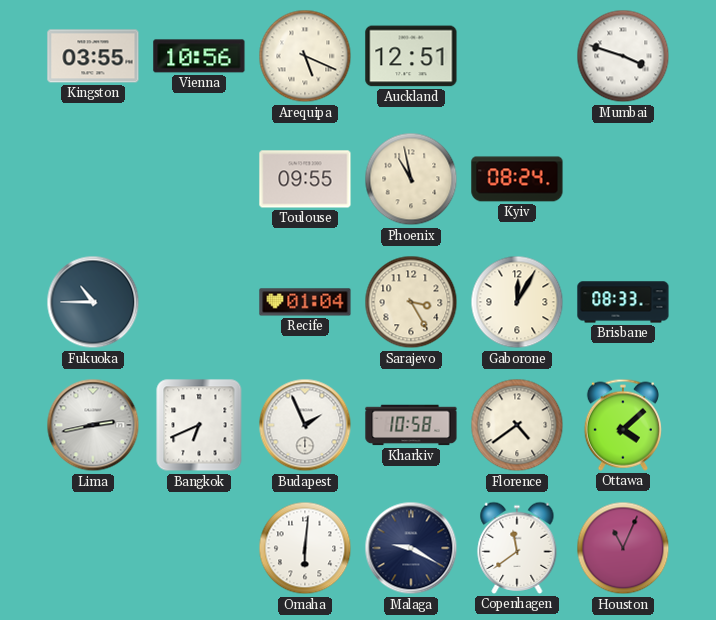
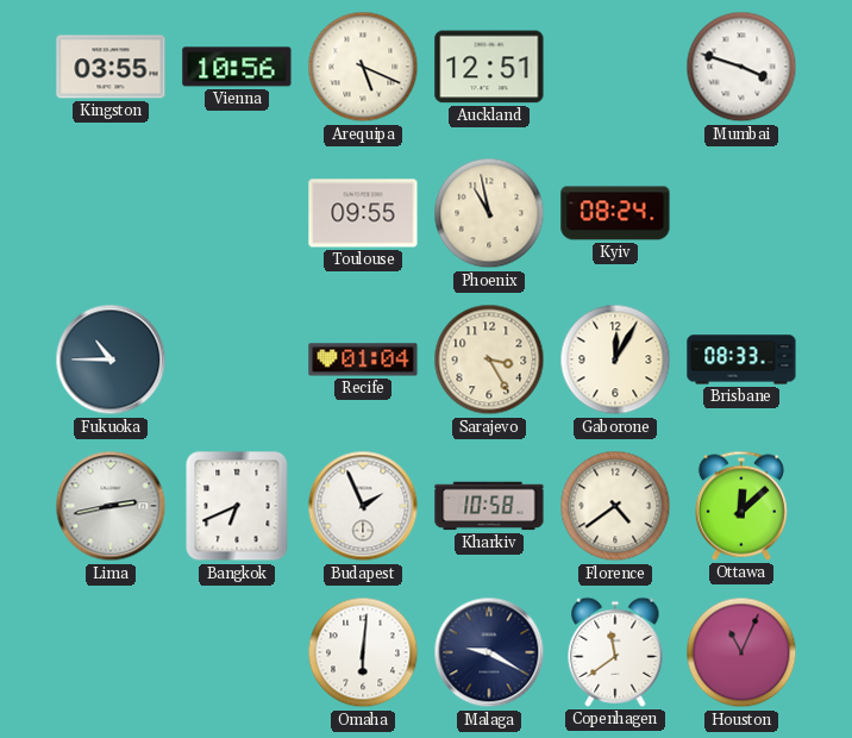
Ottawa: 4:08 -> 12:08 (741, 506)
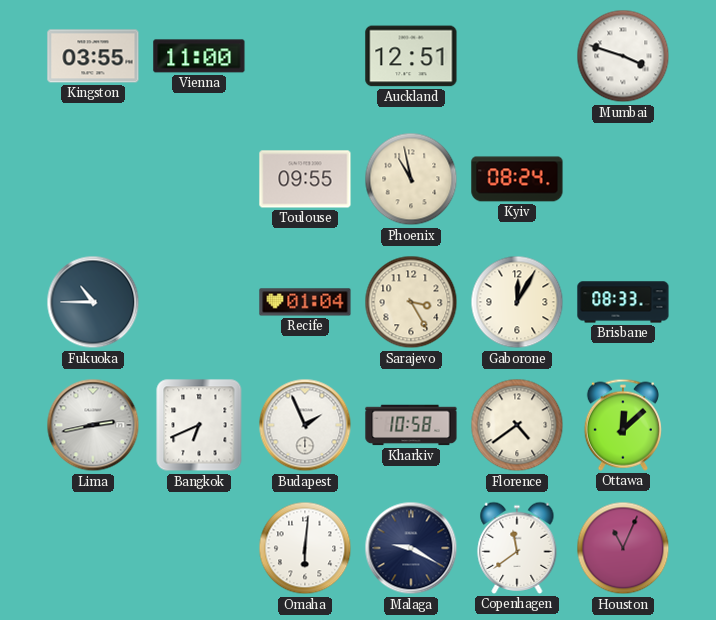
Vienna: 10:56 -> 11:00 (199, 56)
Arequipa: 5:19 -> none (363, 67)
